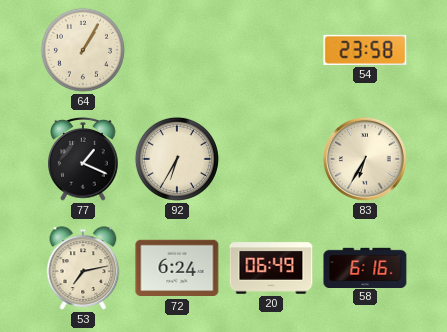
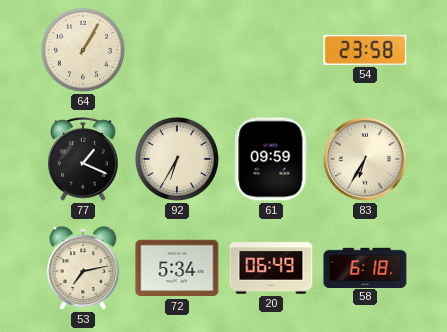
61: none -> 09:59 (271, 159)
72: 6:24 -> 5:34 (177, 268)
58: 6:16 -> 6:18 (365, 267)
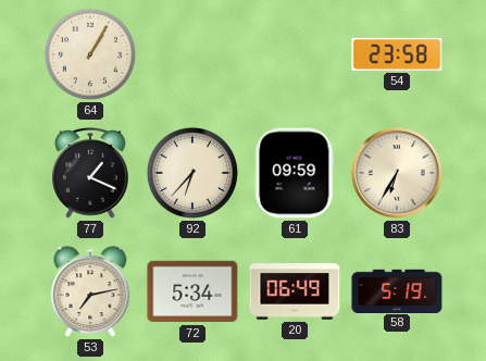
92: 6:35 -> 6:37 (192, 173)
58: 6:18 -> 5:19 (397, 290)
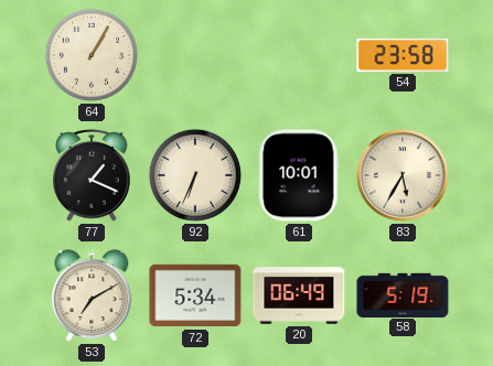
92: 6:37 -> 6:34 (195, 175)
61: 09:59 -> 10:01 (299, 175)
83: 6:35 -> 5:35 (403, 175)
53: 7:13 -> 7:10 (92, 295)
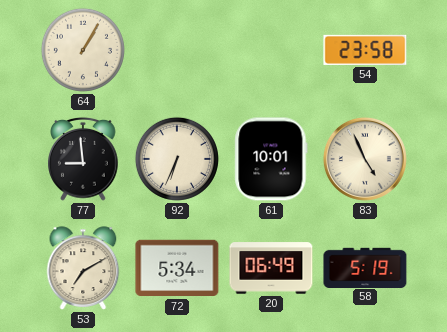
77: 1:19 -> 8:59 (83, 160)
83: 5:35 -> 4:56 (365, 159)
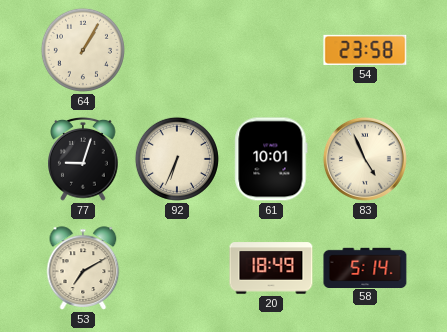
77: 8:59 -> 9:03 (83, 160)
72: 5:34 -> none (177, 268)
20: 06:49 -> 18:49 (271, 268)
58: 5:19 -> 5:14 (365, 267)
